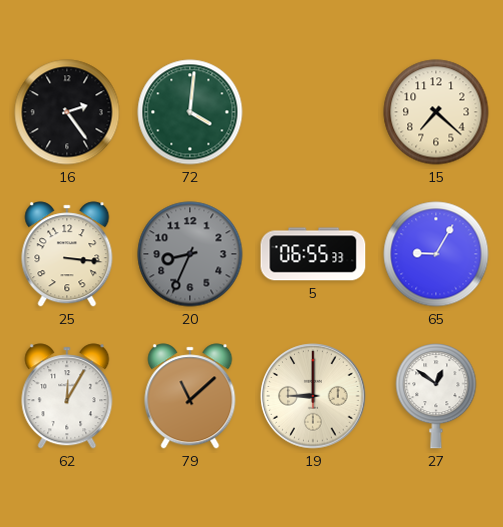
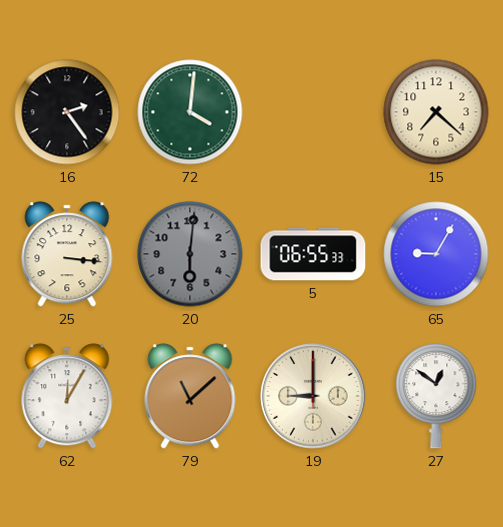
20: 8:34 -> 6:01 (190, 254)
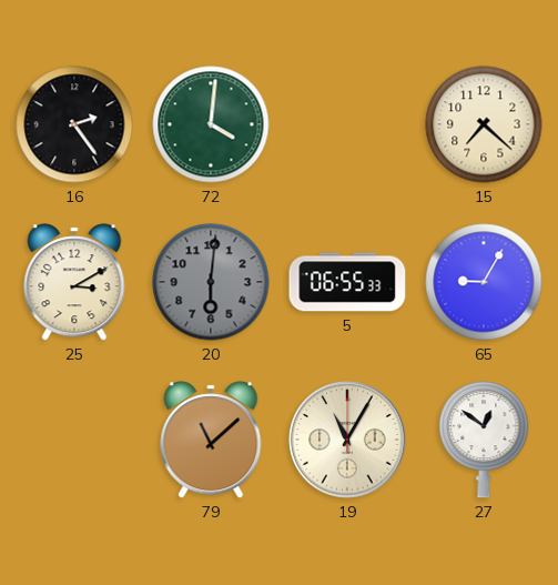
25: 3:16 -> 3:10 (74, 282)
62: 12:05 -> none (67, 396)
19: 9:00 -> 11:05 (347, 440)
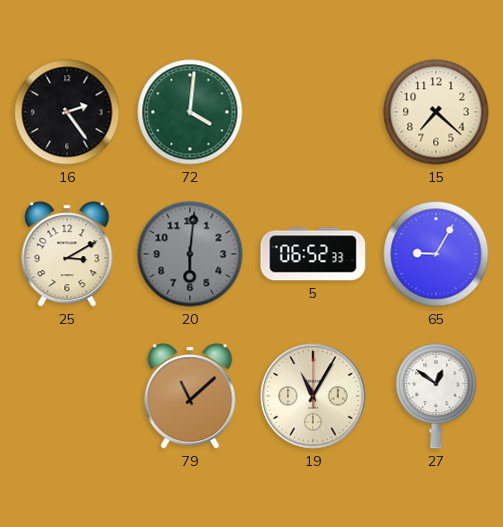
5: 06:55 -> 06:52 (313, 254)
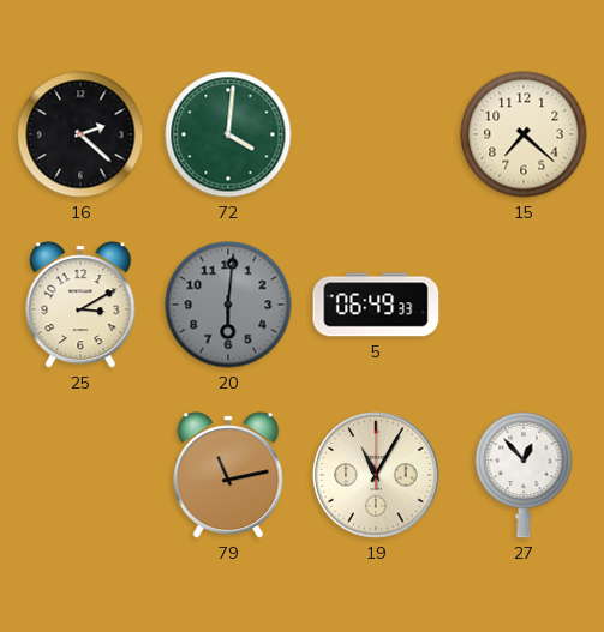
16: 2:24 -> 2:22 (80, 134)
5: 06:52 -> 06:49 (376, 305)
65: 9:05 -> none (436, 254)
79: 11:08 -> 11:13 (228, 475)
27: 12:51 -> 12:53 (524, 476)
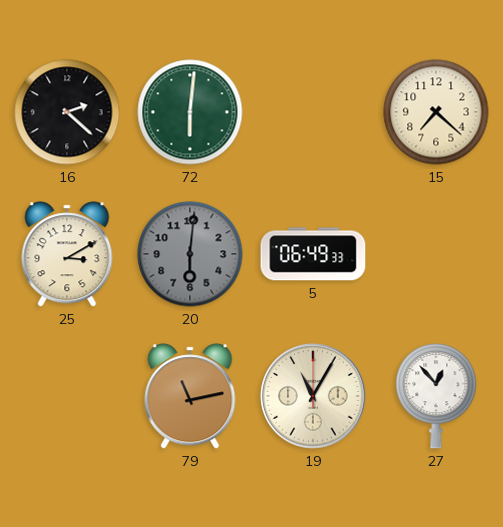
72: 4:01 -> 6:01 (190, 112)
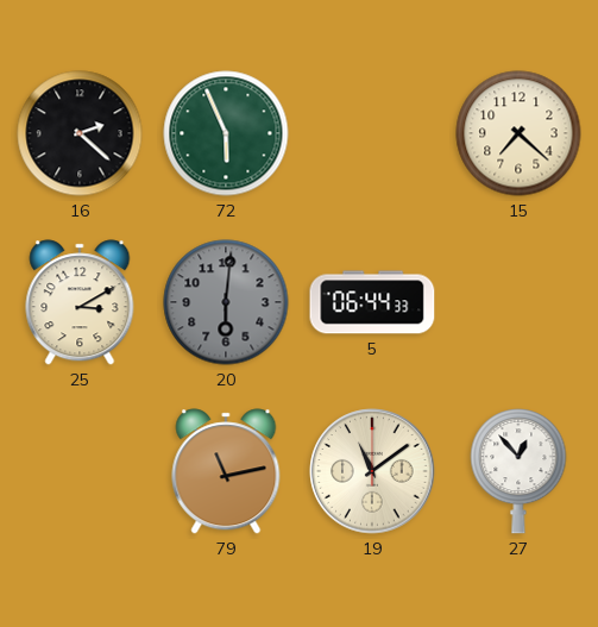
72: 6:01 -> 5:56 (226, 133)
5: 06:49 -> 06:44 (372, 302)
19: 11:05 -> 11:09 (372, 471)
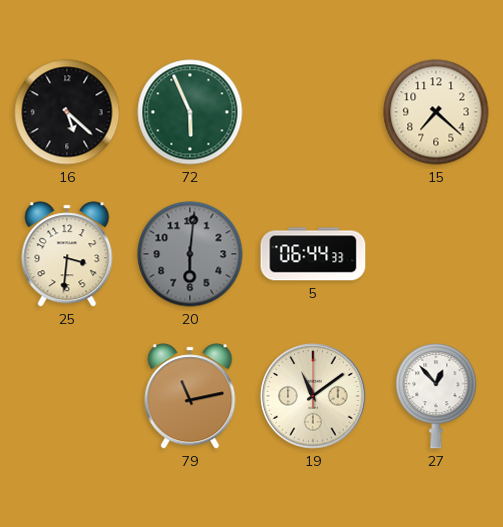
16: 2:22 -> 5:22 (67, 112)
25: 3:10 -> 3:31 (67, 254)
